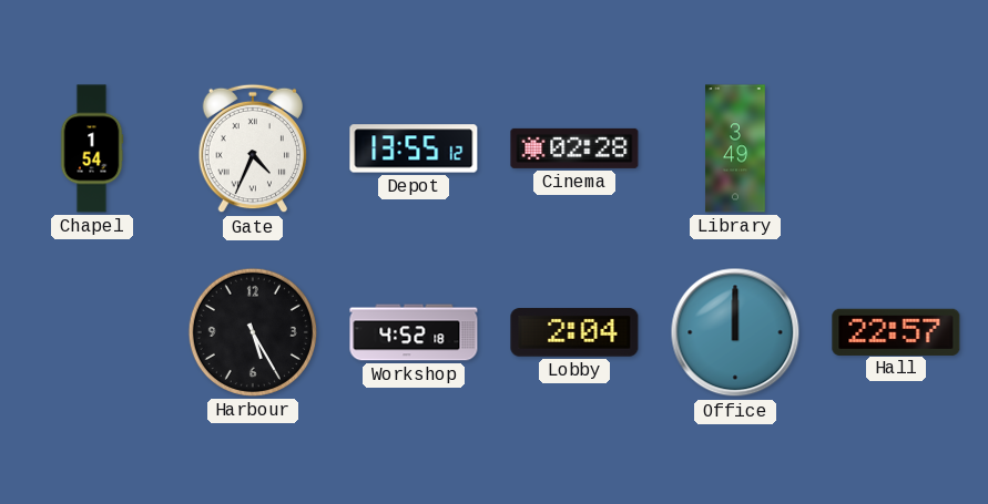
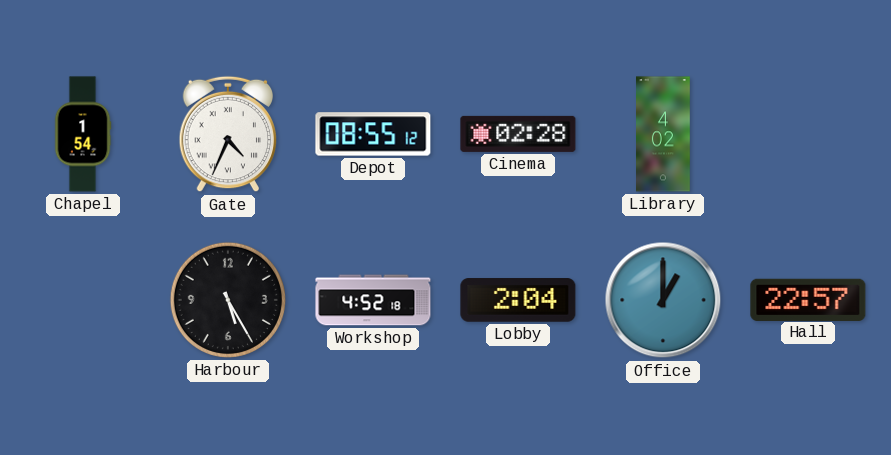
Depot: 13:55 -> 08:55 (373, 134)
Library: 3:49 -> 4:02 (664, 134)
Office: 12:00 -> 1:00 (663, 300)
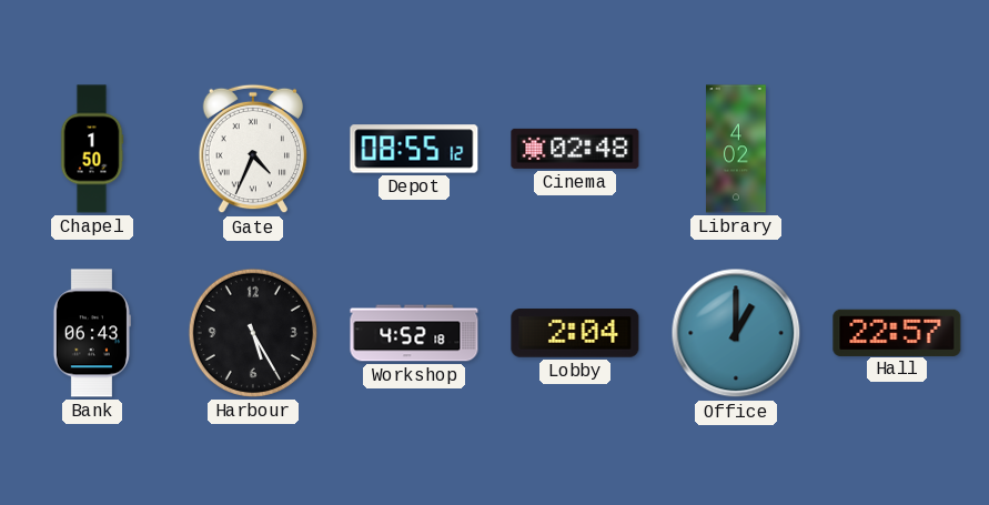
Chapel: 1:54 -> 1:50 (92, 149)
Cinema: 02:28 -> 02:48 (575, 149)
Bank: none -> 06:43 (92, 333)
